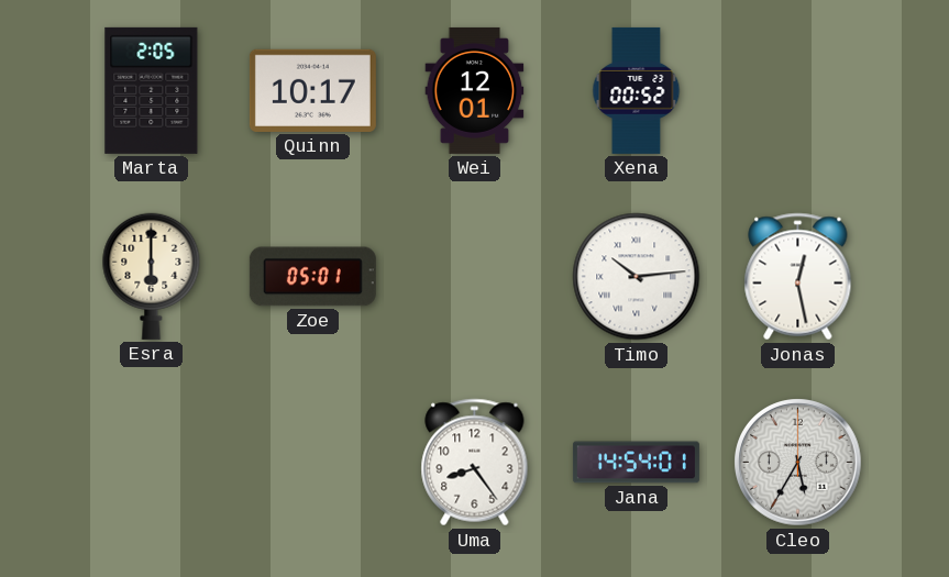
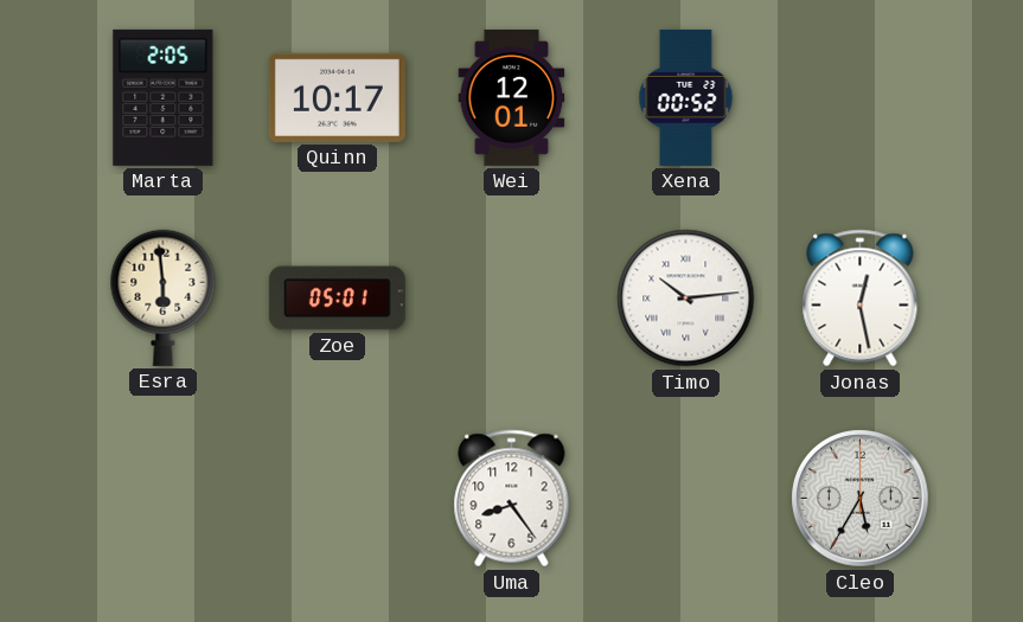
Esra: 6:00 -> 5:59 (164, 297)
Jana: 14:54 -> none (636, 463)
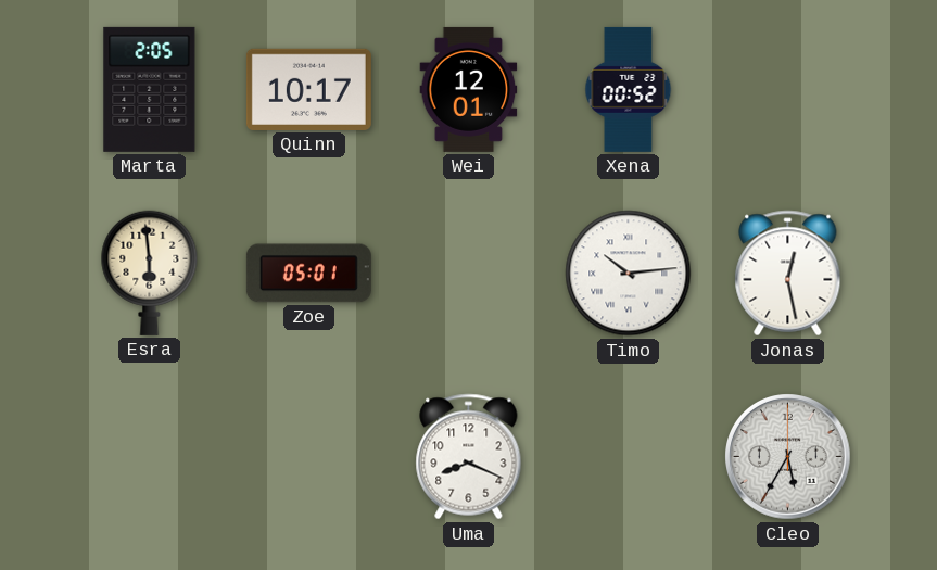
Uma: 8:24 -> 8:19 (469, 457)
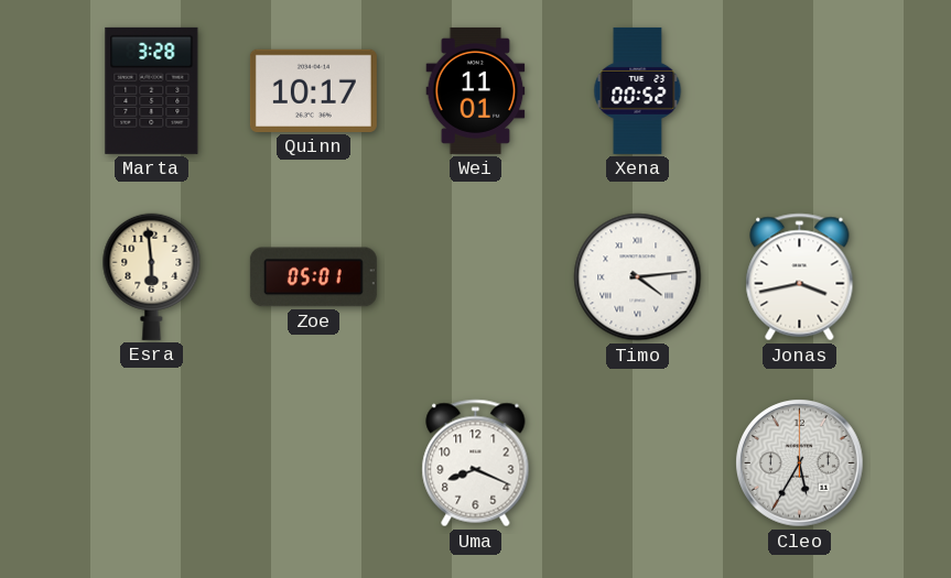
Marta: 2:05 -> 3:28 (152, 90)
Wei: 12:01 -> 11:01 (476, 90)
Timo: 10:14 -> 4:14 (638, 277)
Jonas: 12:28 -> 3:43 (800, 277)
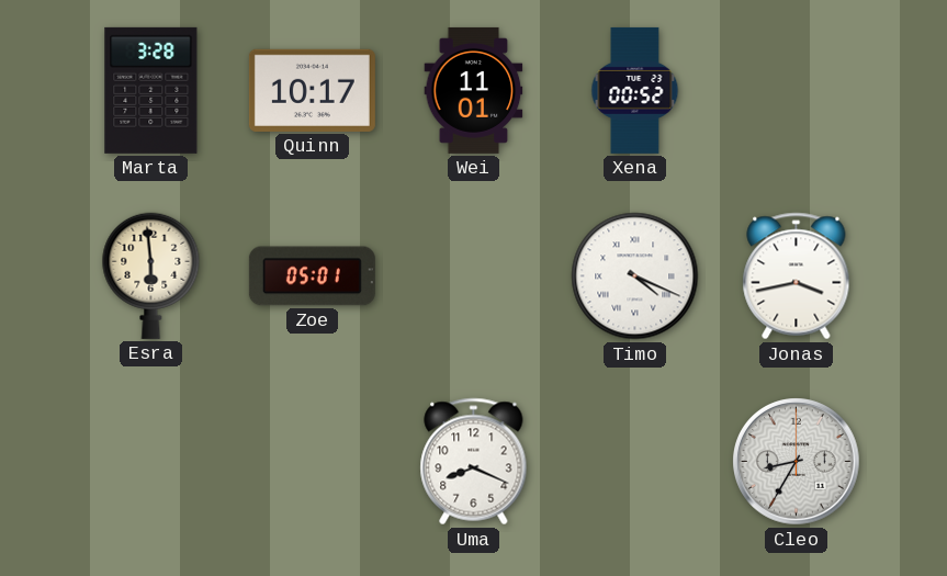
Timo: 4:14 -> 4:19 (635, 276)
Cleo: 5:35 -> 8:35 (797, 462)
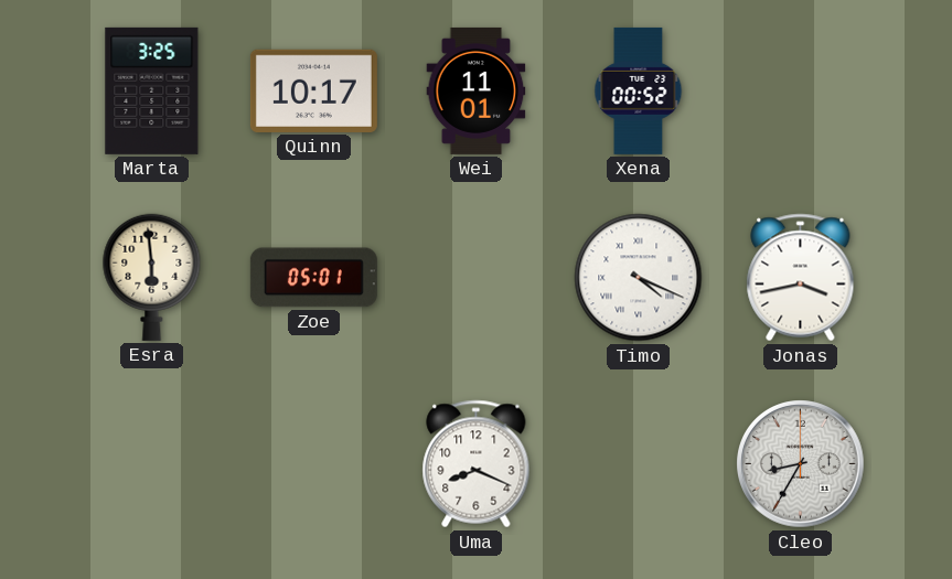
Marta: 3:28 -> 3:25 (152, 90)
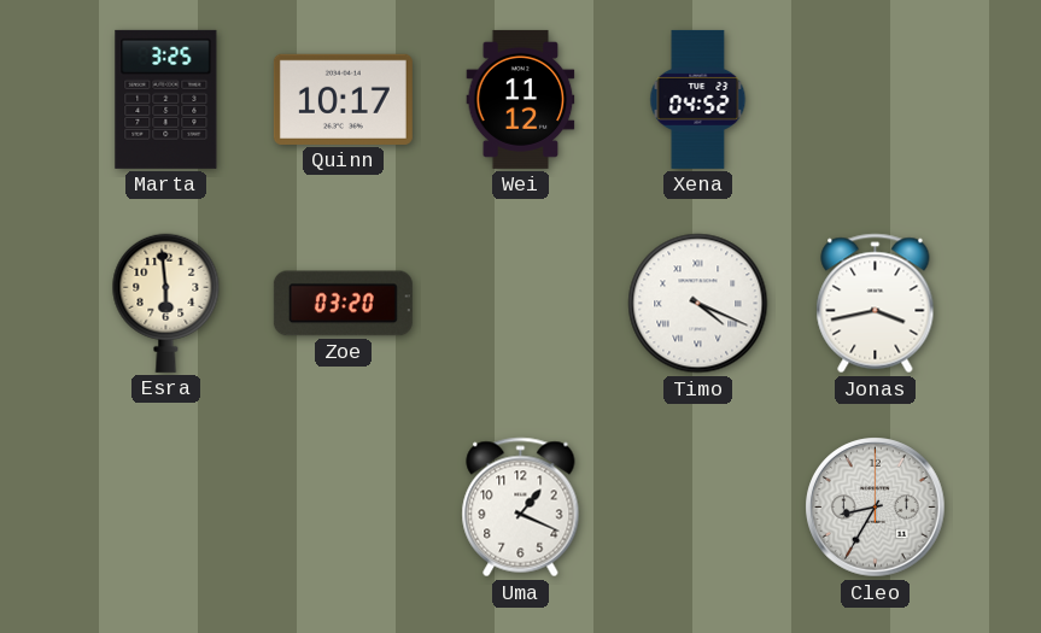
Wei: 11:01 -> 11:12 (521, 99)
Xena: 00:52 -> 04:52 (698, 99)
Zoe: 05:01 -> 03:20 (343, 304)
Uma: 8:19 -> 1:19 (521, 508)
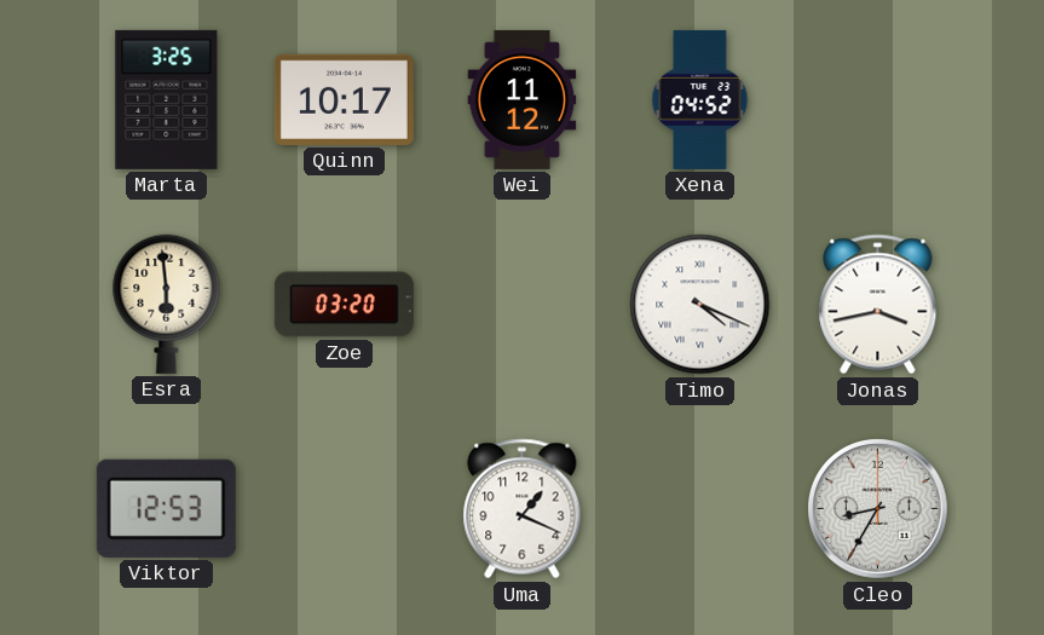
Viktor: none -> 12:53 (166, 508)
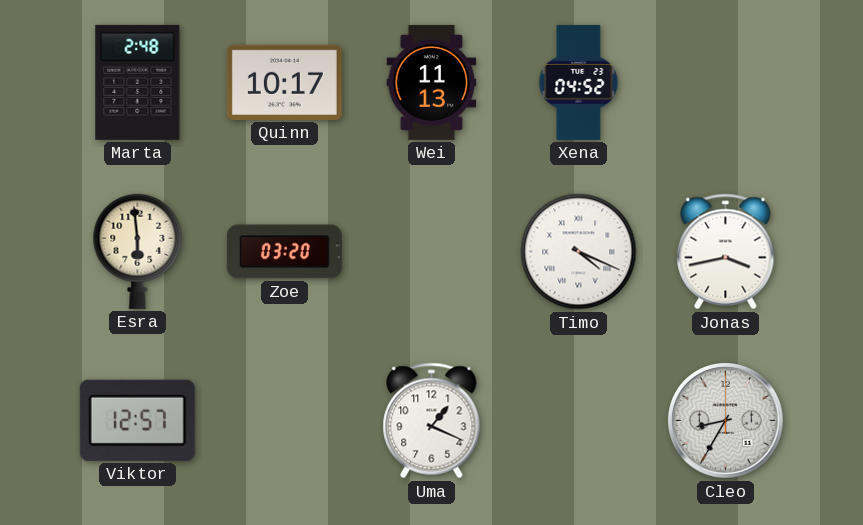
Marta: 3:25 -> 2:48 (138, 82)
Wei: 11:12 -> 11:13 (432, 82)
Viktor: 12:53 -> 12:57 (137, 420)
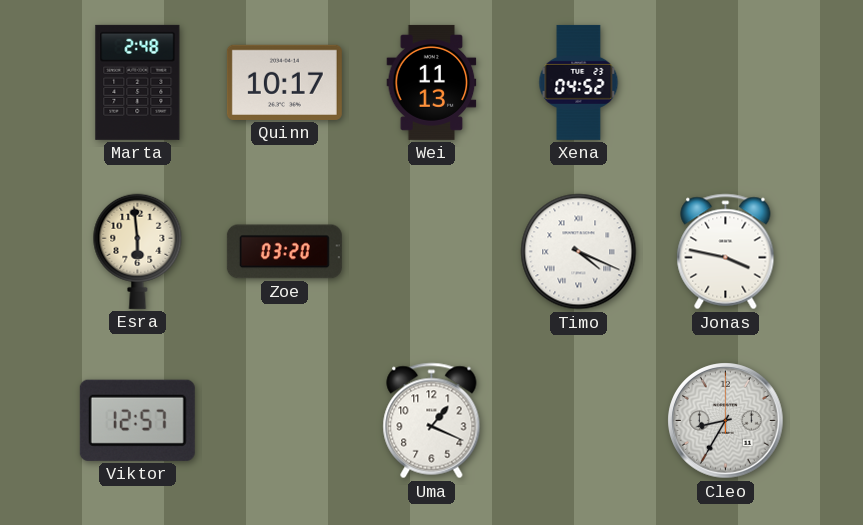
Jonas: 3:43 -> 3:47 (726, 252)
